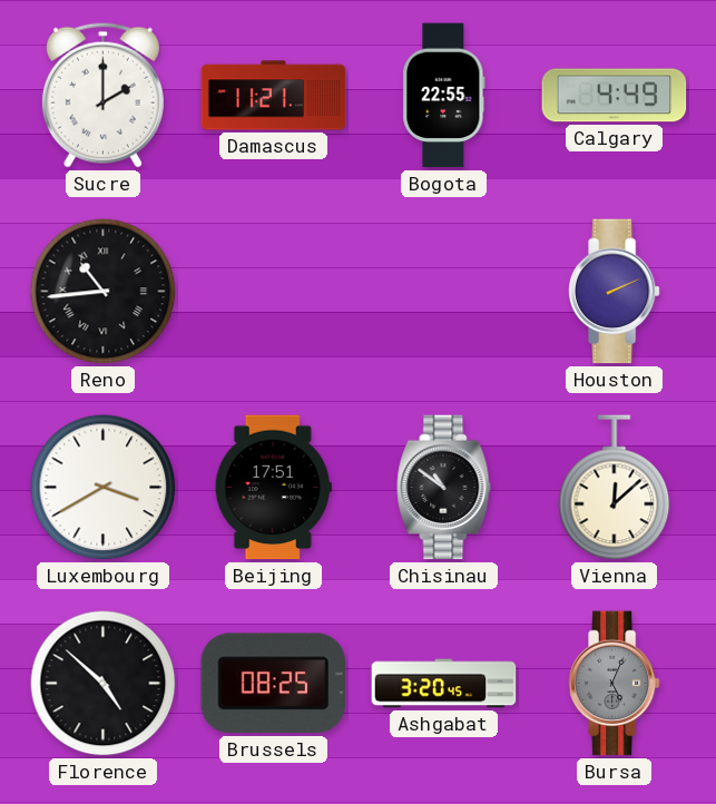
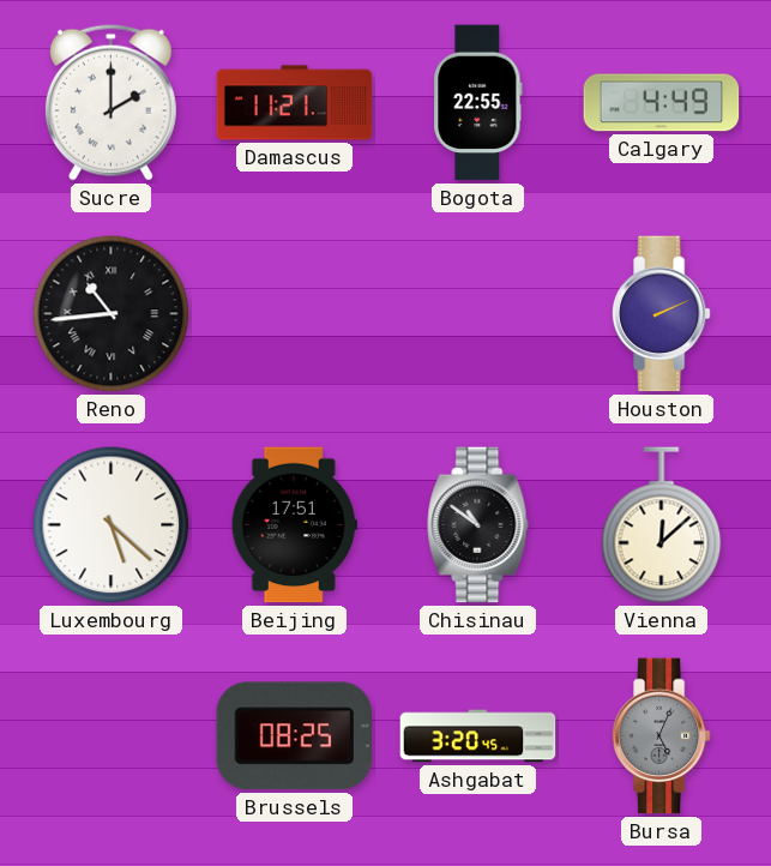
Luxembourg: 3:40 -> 5:22 (112, 525)
Florence: 4:52 -> none (104, 684)
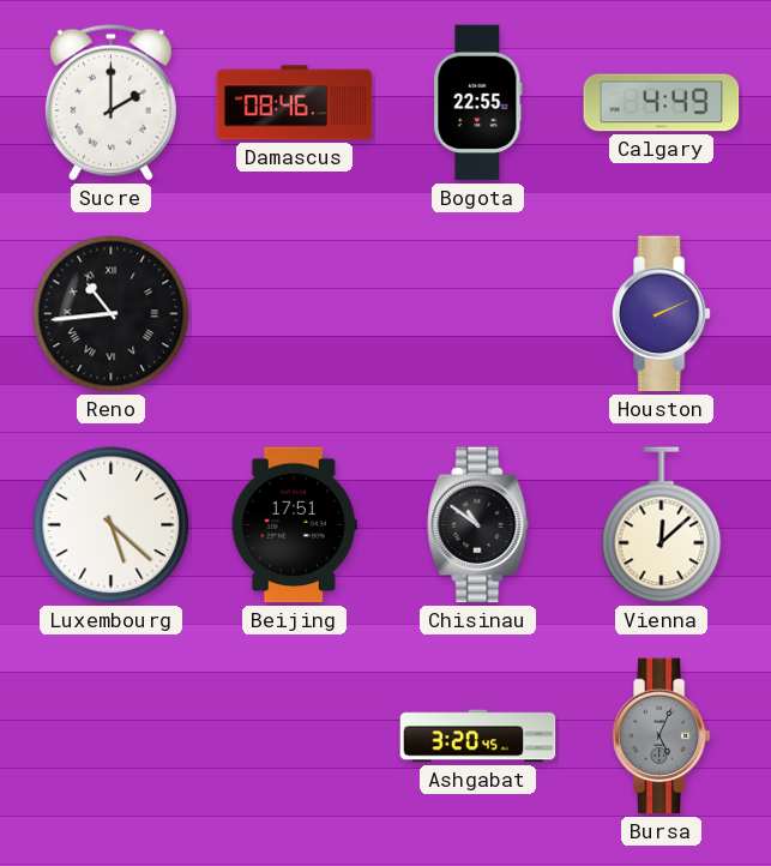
Damascus: 11:21 -> 08:46 (295, 103)
Brussels: 08:25 -> none (294, 736)
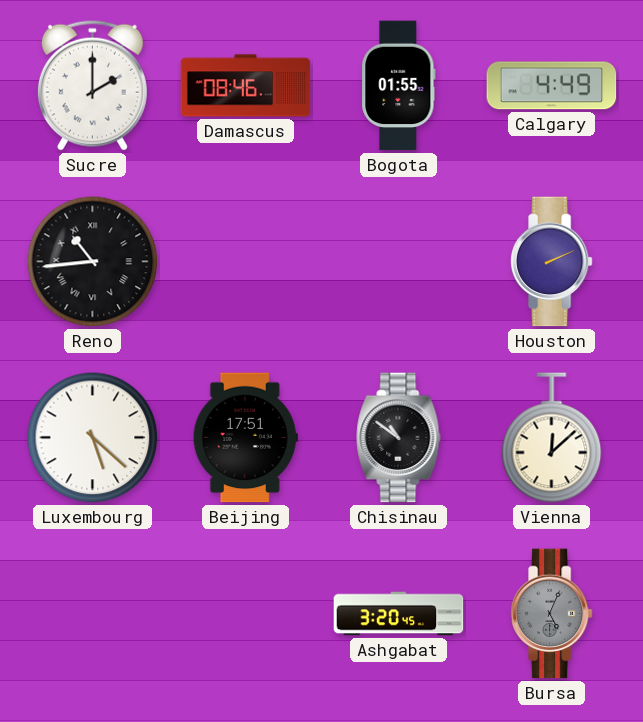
Bogota: 22:55 -> 01:55 (399, 86)
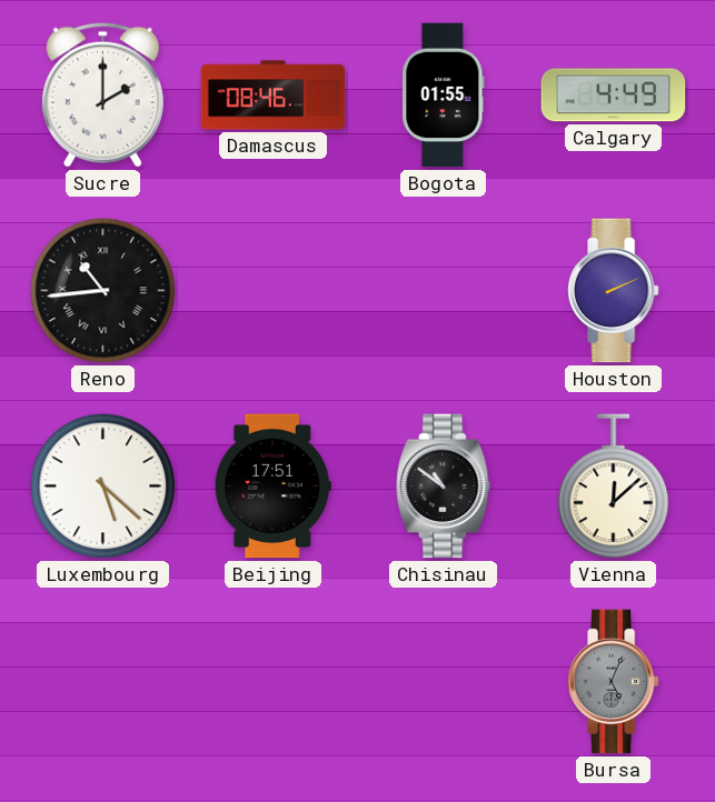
Ashgabat: 3:20 -> none (399, 614)
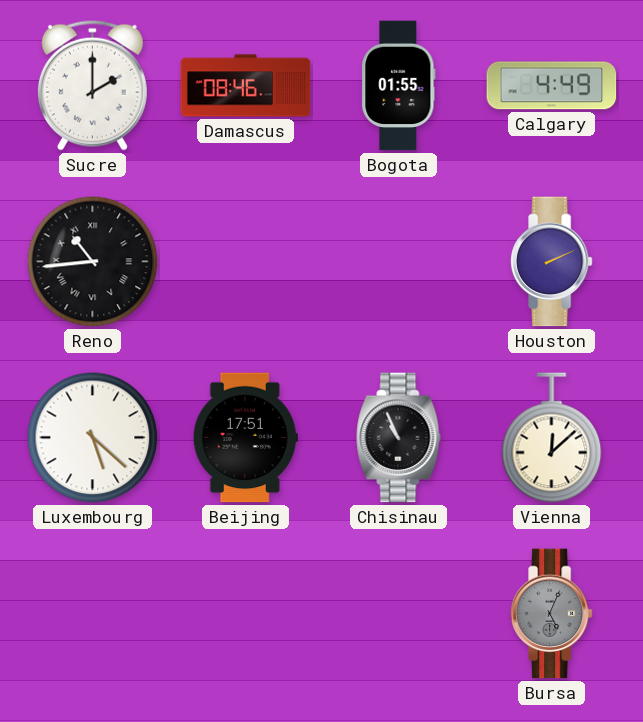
Chisinau: 10:51 -> 10:56 (399, 438)
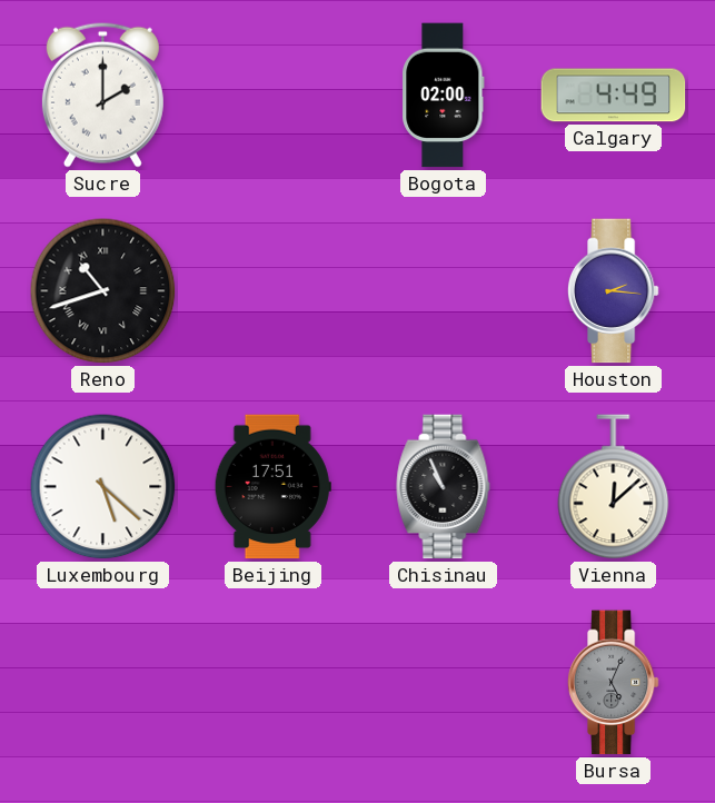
Damascus: 08:46 -> none (246, 86)
Bogota: 01:55 -> 02:00 (444, 96)
Reno: 10:44 -> 10:42 (103, 291)
Houston: 2:11 -> 2:16 (613, 291)
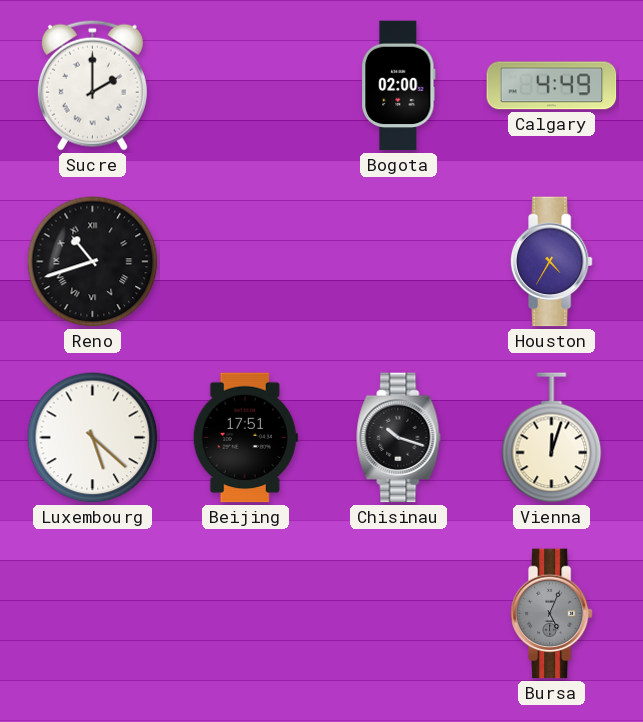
Houston: 2:16 -> 4:35 (551, 262)
Chisinau: 10:56 -> 10:18 (399, 438)
Vienna: 12:08 -> 12:03 (552, 438)
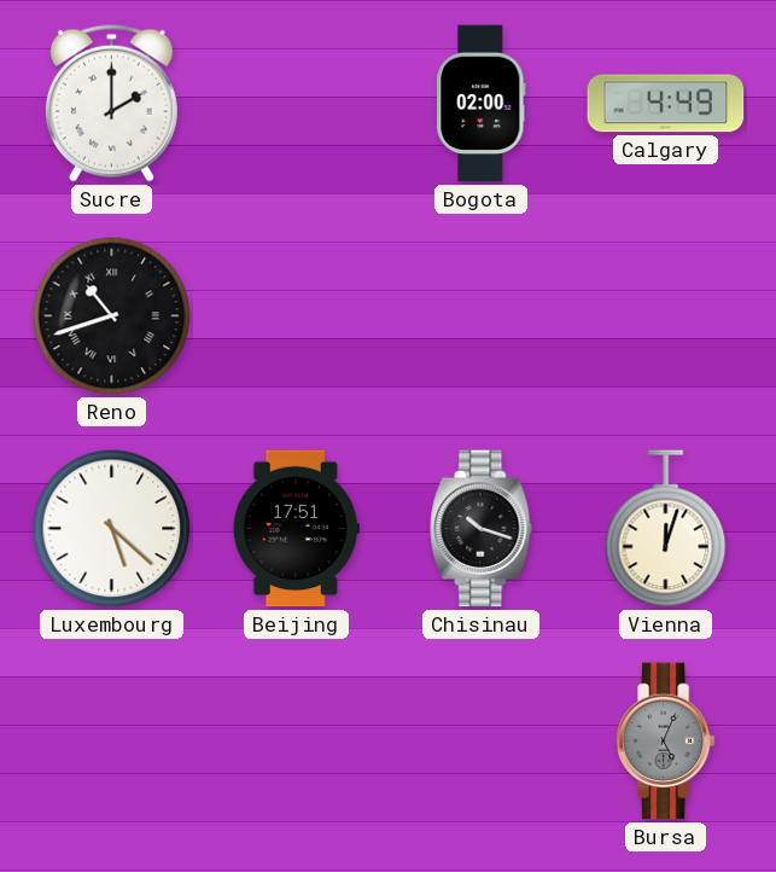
Houston: 4:35 -> none (551, 262)
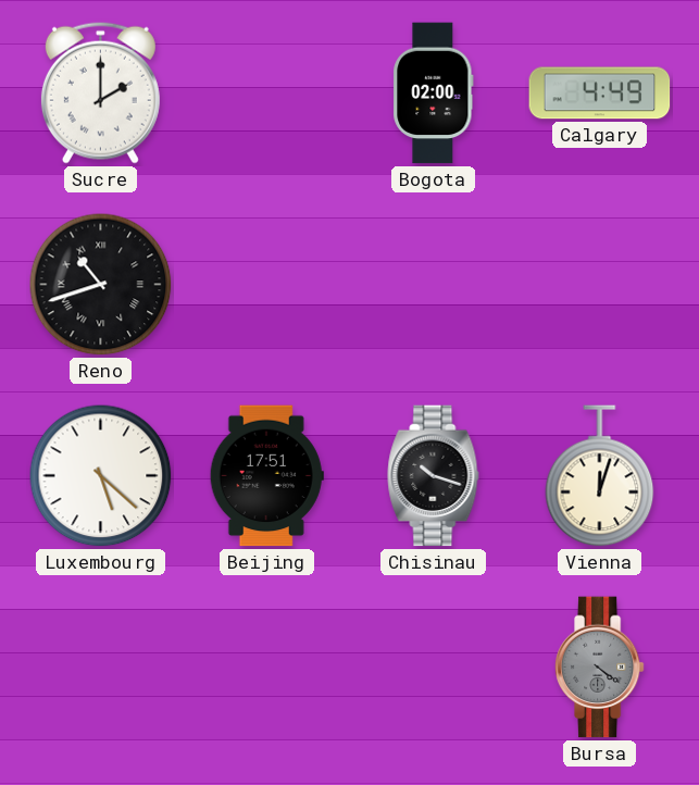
Bursa: 5:04 -> 4:21 (599, 668)
